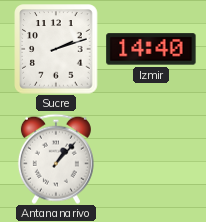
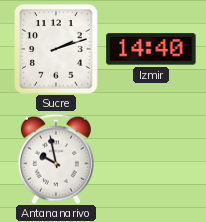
Antananarivo: 1:07 -> 9:58 (56, 159)
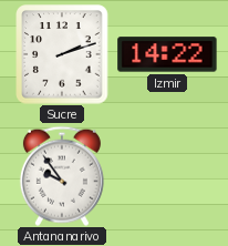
Izmir: 14:40 -> 14:22 (167, 54)
Antananarivo: 9:58 -> 9:54 (62, 176)
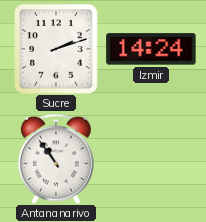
Izmir: 14:22 -> 14:24 (151, 49)
Antananarivo: 9:54 -> 10:54 (56, 159)
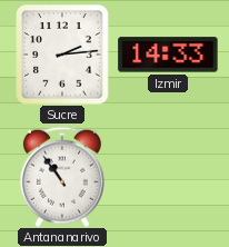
Sucre: 2:12 -> 2:14 (62, 55)
Izmir: 14:24 -> 14:33 (168, 55)
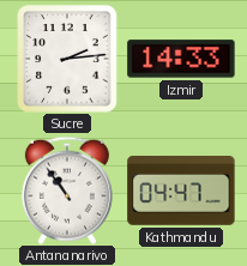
Kathmandu: none -> 04:47 (181, 191)
